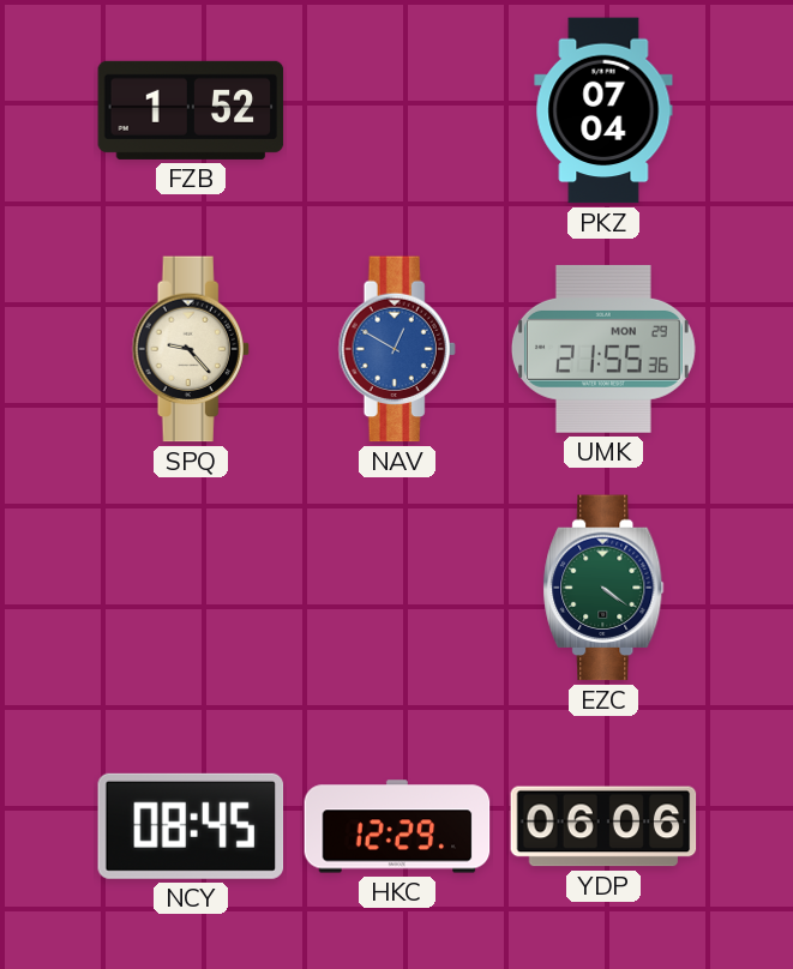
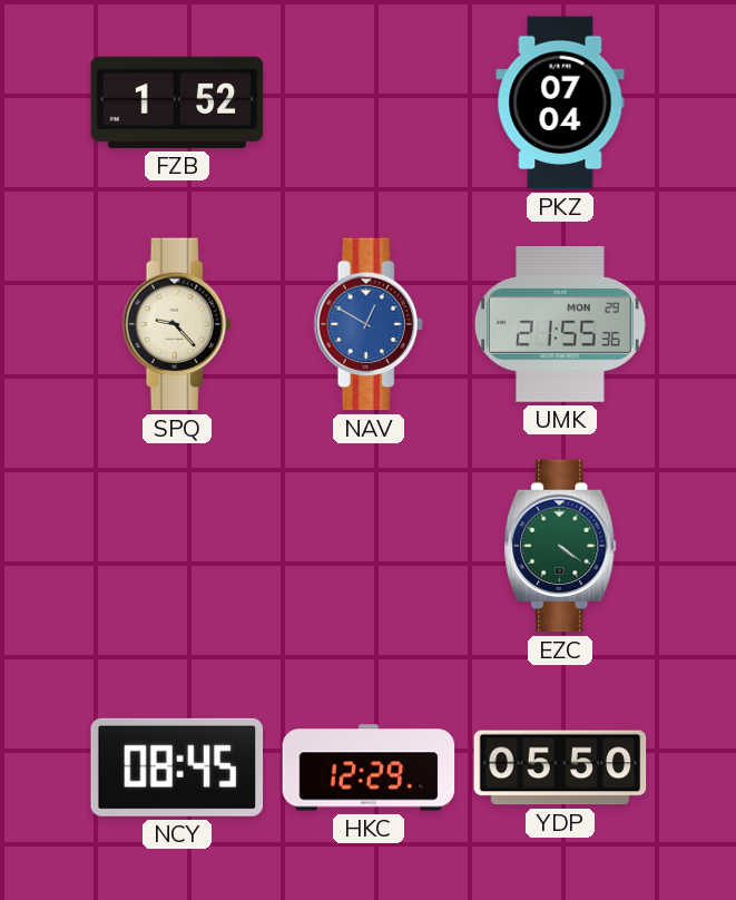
YDP: 06:06 -> 05:50 (560, 767)
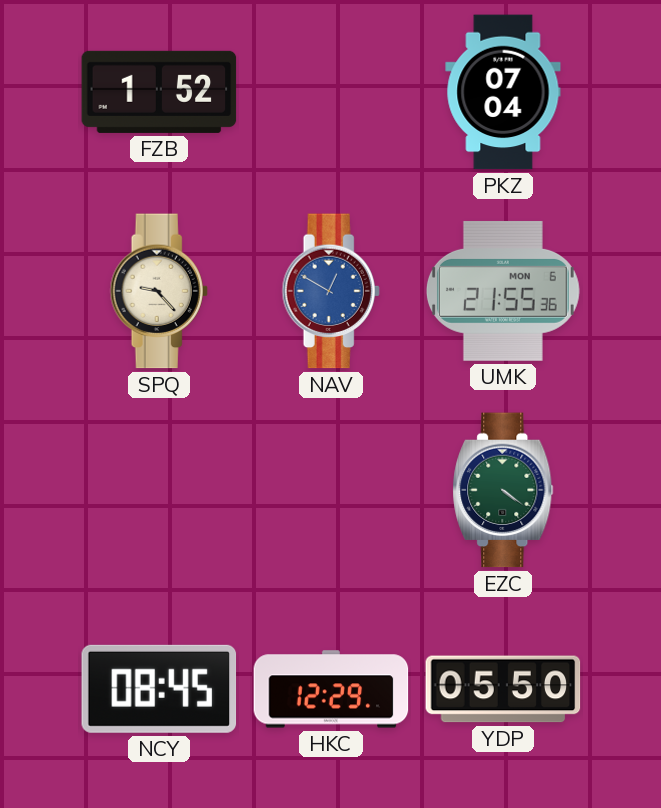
UMK date: MON 29 -> MON 6 (503, 291)
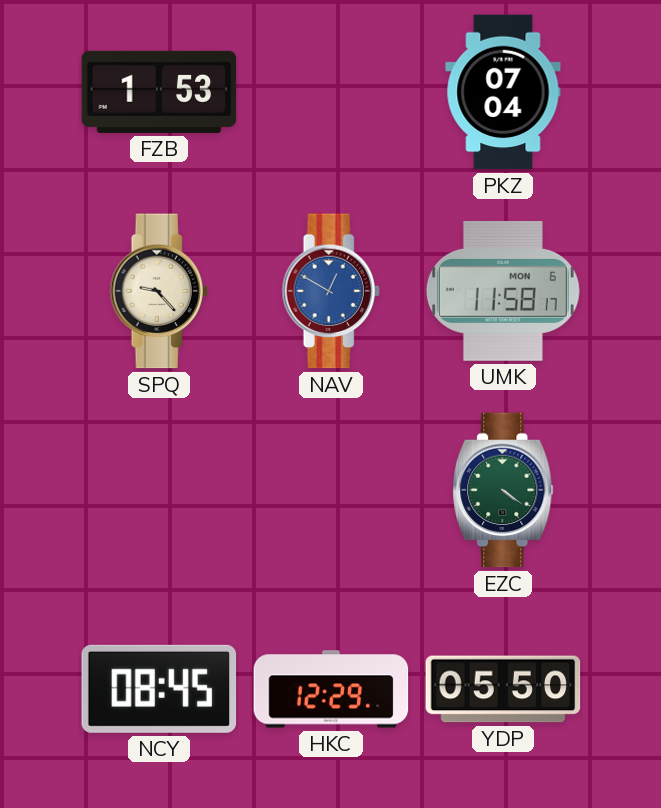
FZB: 1:52 -> 1:53 (159, 92)
UMK: 21:55 -> 11:58 (503, 291)
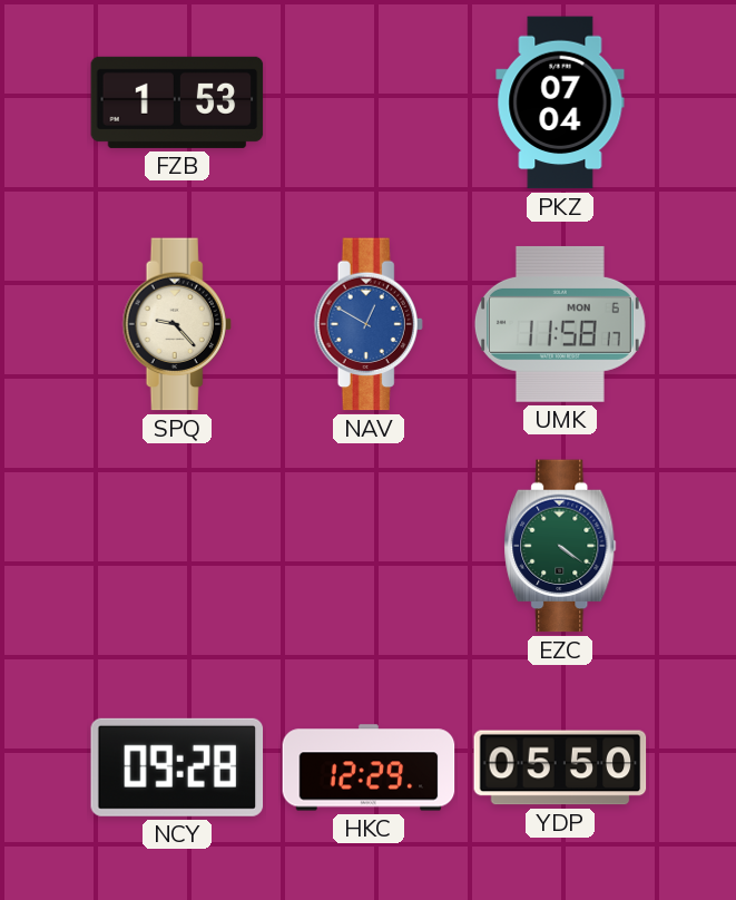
NCY: 08:45 -> 09:28 (177, 767)
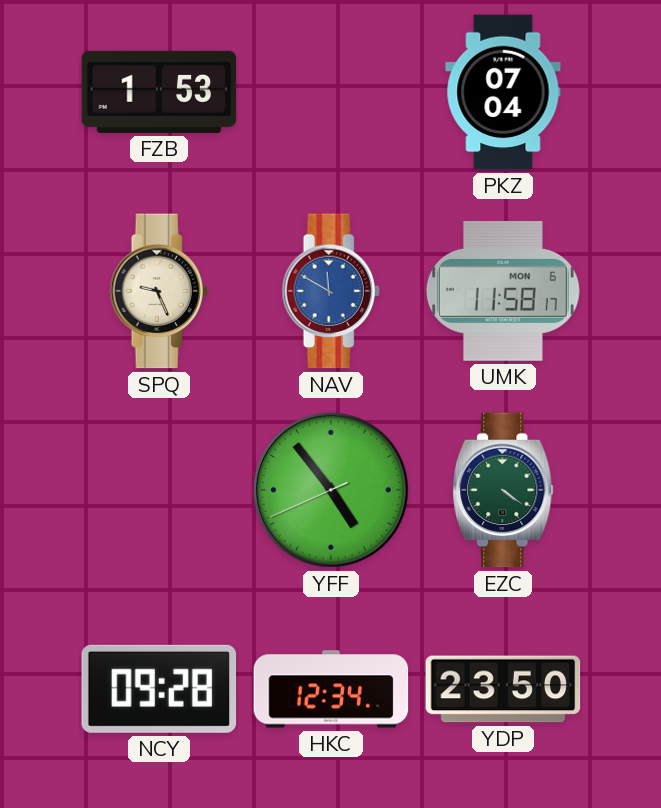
SPQ: 9:23 -> 9:26 (159, 291)
NAV: 12:50 -> 11:50 (331, 291)
YFF: none -> 4:53 (331, 490)
HKC: 12:29 -> 12:34 (331, 689)
YDP: 05:50 -> 23:50 (503, 689)
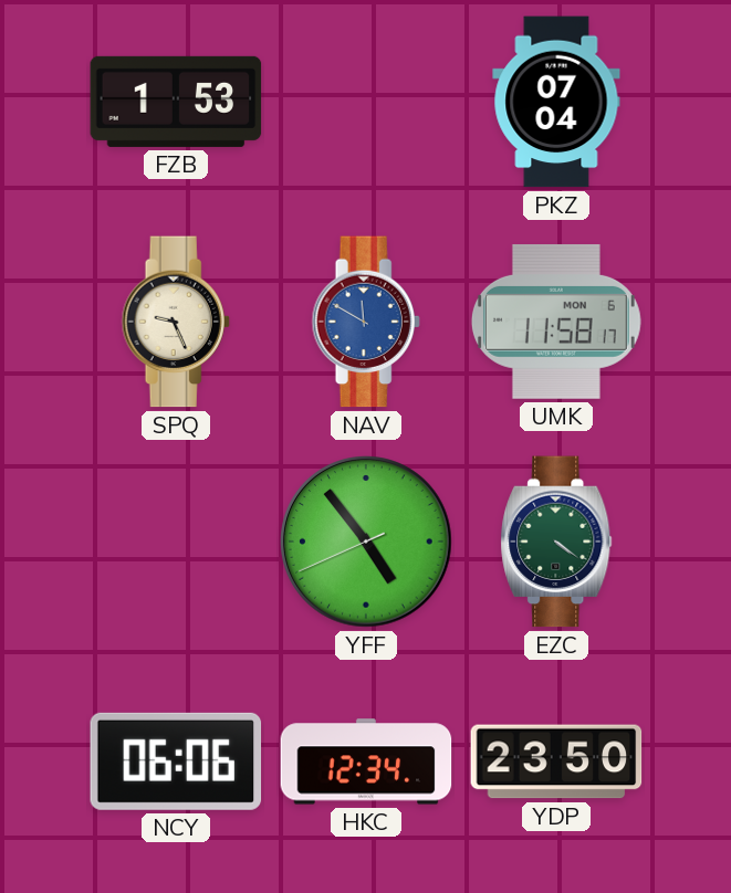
NCY: 09:28 -> 06:06 (176, 761)
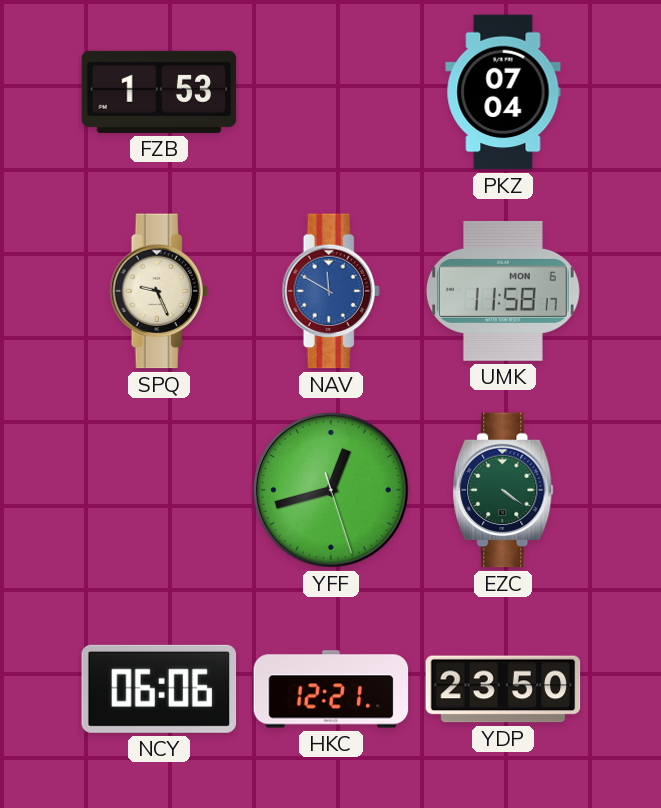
YFF: 4:53 -> 12:42 (331, 490)
HKC: 12:34 -> 12:21 (331, 689)
